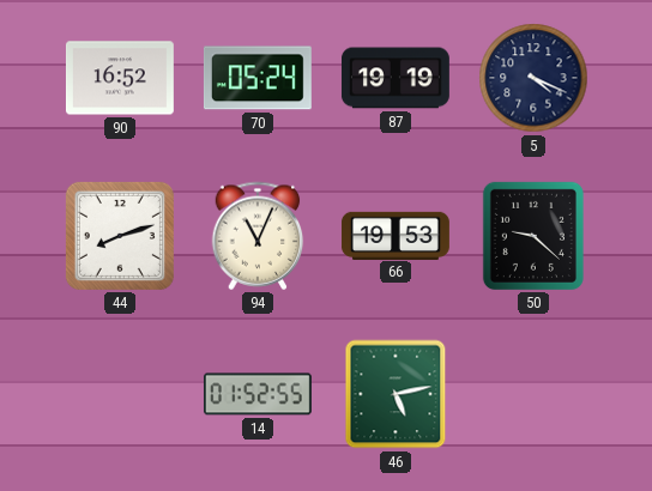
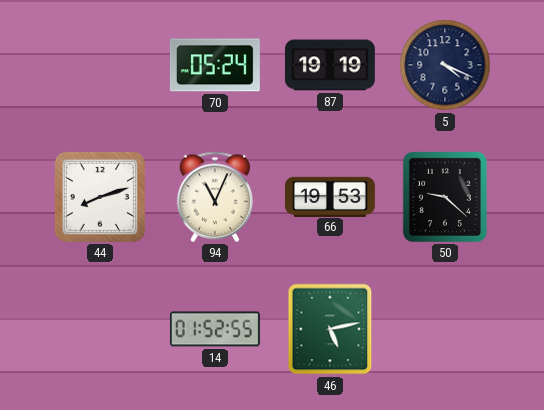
90: 16:52 -> none (120, 78)
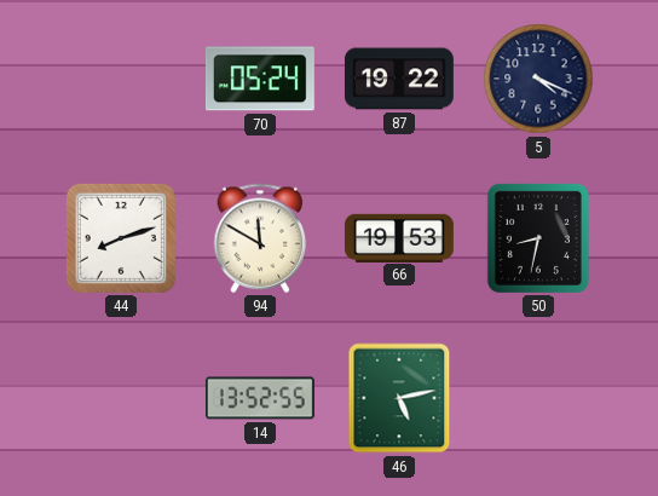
87: 19:19 -> 19:22 (399, 79)
94: 11:04 -> 11:50 (260, 238)
50: 9:22 -> 8:32 (538, 238)
14: 01:52 -> 13:52 (260, 398)
